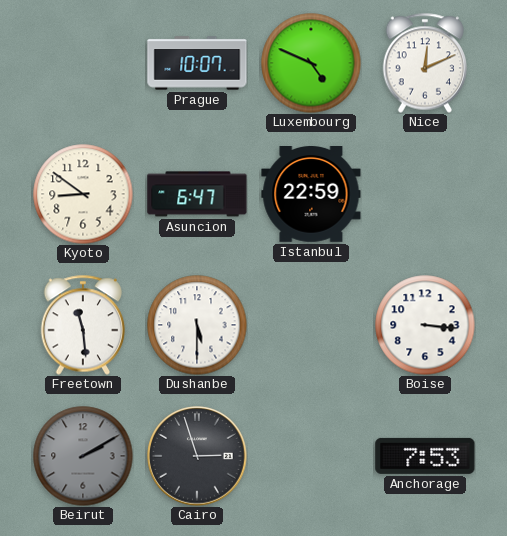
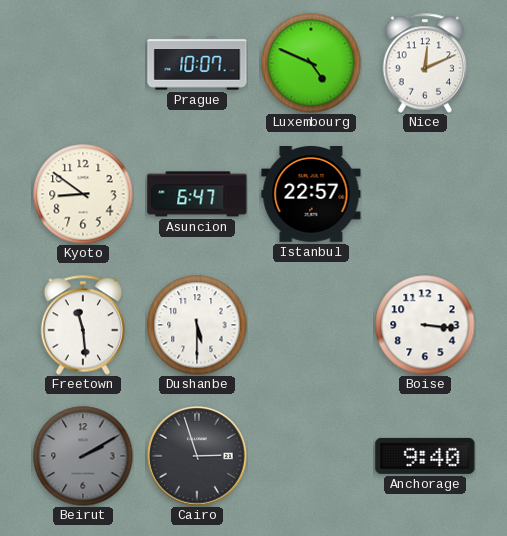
Istanbul: 22:59 -> 22:57 (311, 195)
Anchorage: 7:53 -> 9:40 (425, 456)
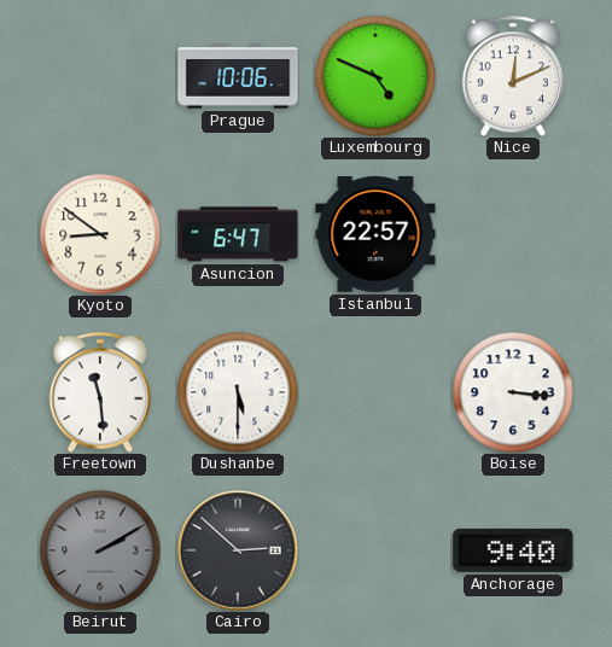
Prague: 10:07 -> 10:06 (238, 76)
Cairo: 2:57 -> 2:52 (238, 550)
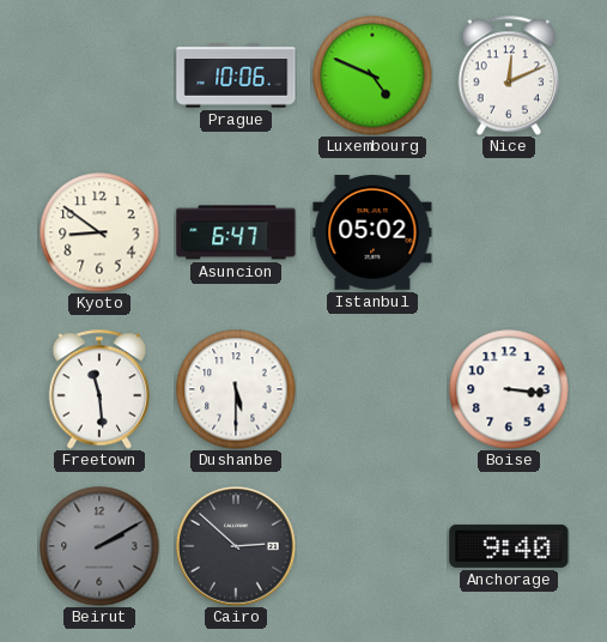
Istanbul: 22:57 -> 05:02 (372, 234)
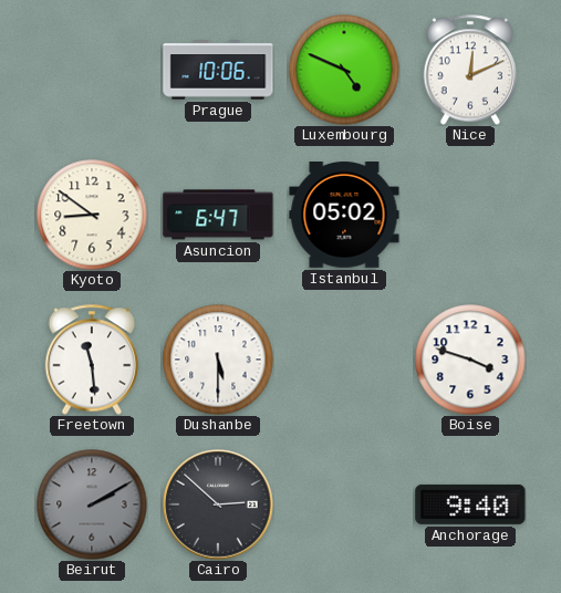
Boise: 3:16 -> 3:48 (470, 360)
